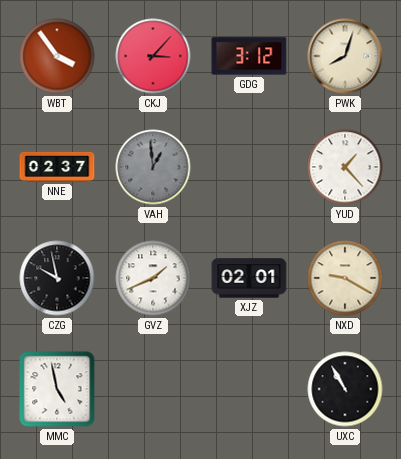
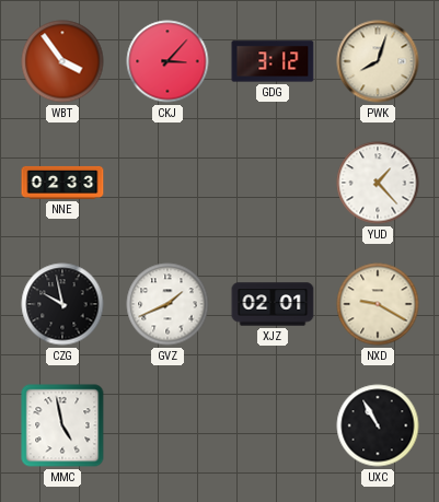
NNE: 02:37 -> 02:33 (62, 183)
VAH: 12:59 -> none (153, 167)
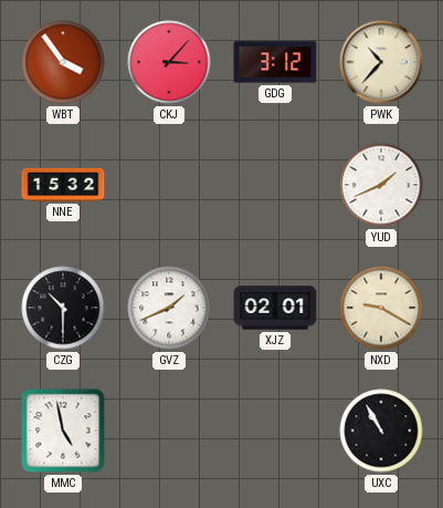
PWK: 8:03 -> 10:37 (381, 62)
NNE: 02:33 -> 15:32 (63, 185)
YUD: 1:23 -> 1:41 (381, 185)
CZG: 9:58 -> 10:30 (63, 308)
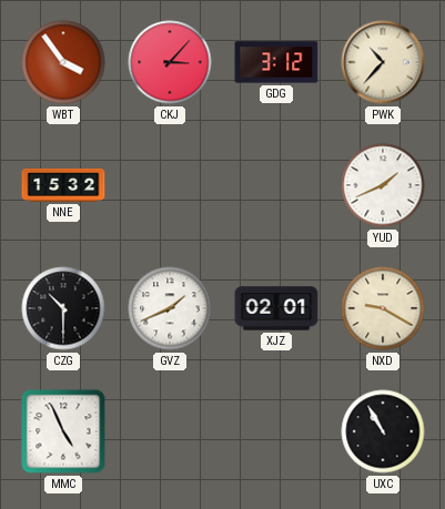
MMC: 4:58 -> 4:56 (63, 431)
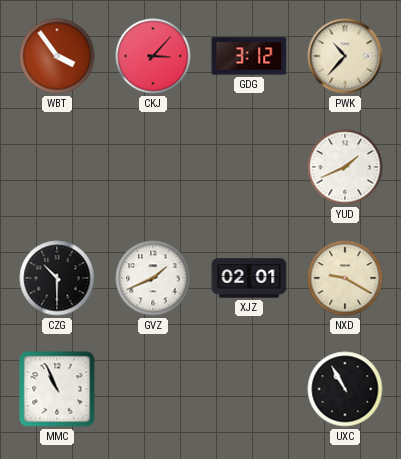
NNE: 15:32 -> none (63, 185)
MMC: 4:56 -> 10:56 (57, 389)
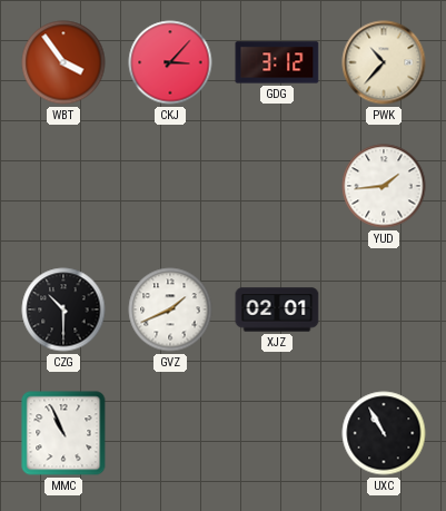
YUD: 1:41 -> 1:44 (384, 186)
NXD: 9:20 -> none (345, 278)
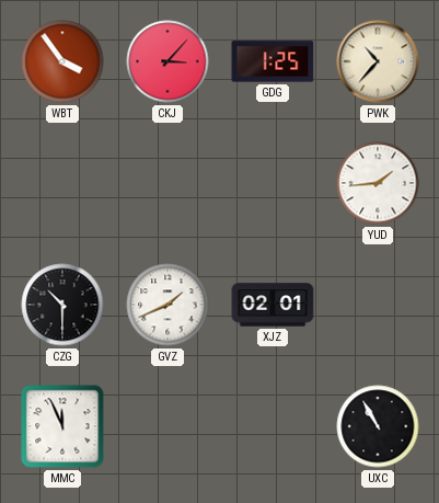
GDG: 3:12 -> 1:25 (273, 61)
MMC: 10:56 -> 11:56 (62, 426)
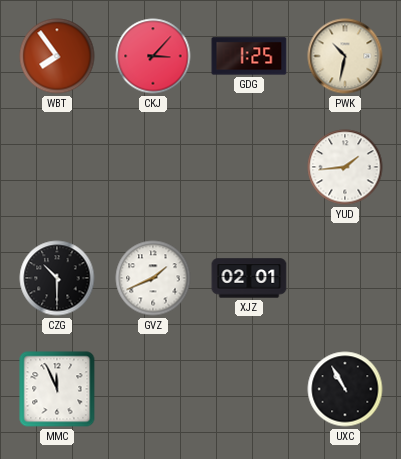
WBT: 3:54 -> 7:54 (57, 56)
PWK: 10:37 -> 10:32 (345, 56)
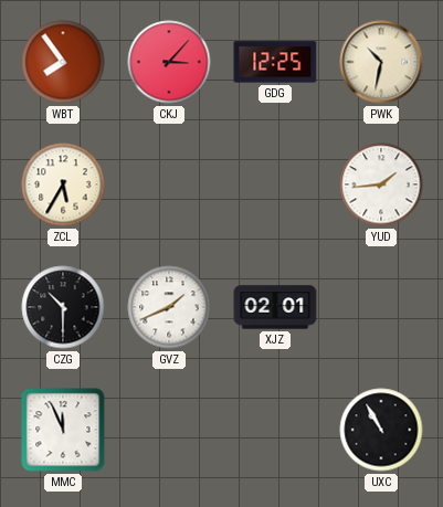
GDG: 1:25 -> 12:25 (275, 62)
ZCL: none -> 5:35 (63, 184)
